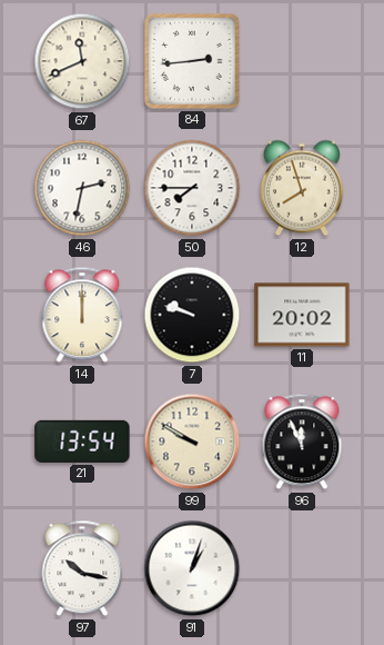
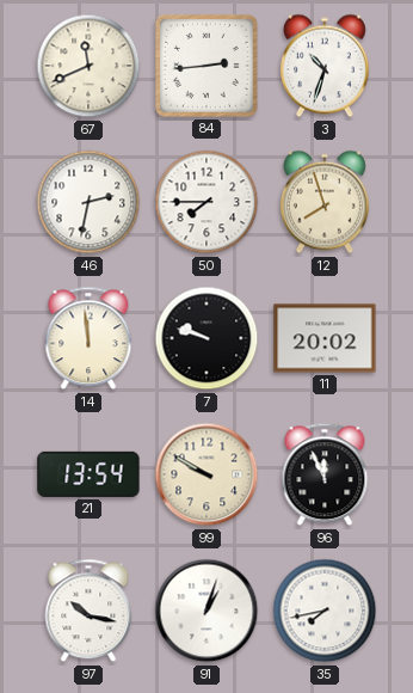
3: none -> 10:33 (325, 66)
14: 12:00 -> 11:59 (88, 338)
35: none -> 7:43 (325, 611)
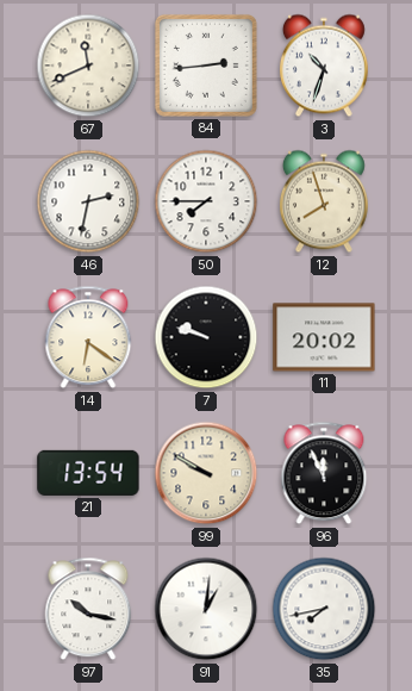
14: 11:59 -> 6:21 (88, 337)
91: 1:03 -> 1:01 (206, 609)
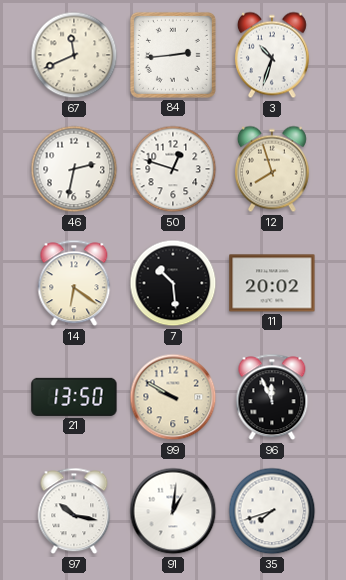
50: 7:45 -> 12:48 (173, 169)
7: 9:48 -> 10:29 (173, 283)
21: 13:54 -> 13:50 (74, 397)
35: 7:43 -> 7:42 (272, 511)
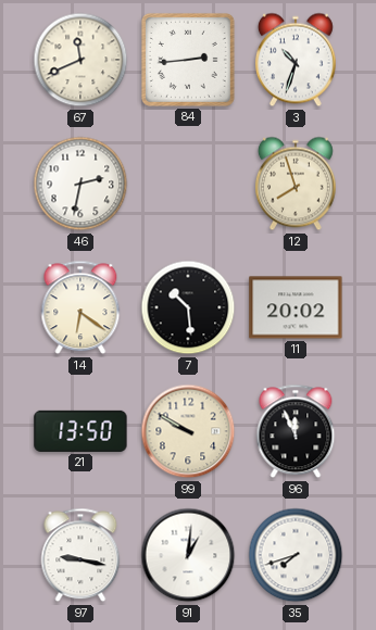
50: 12:48 -> none (173, 169)
97: 10:17 -> 9:17 (80, 555)
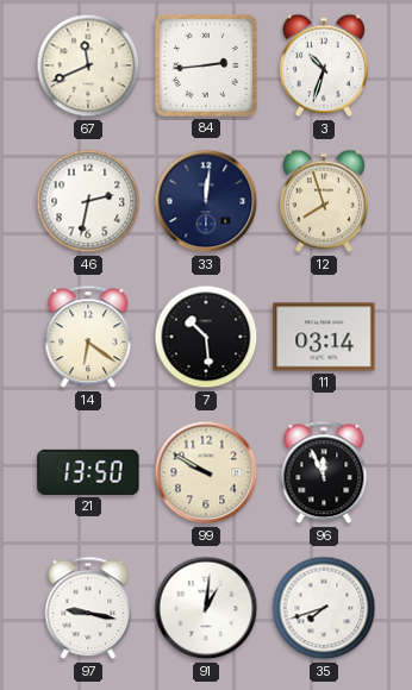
33: none -> 12:01 (206, 201)
11: 20:02 -> 03:14 (324, 337)
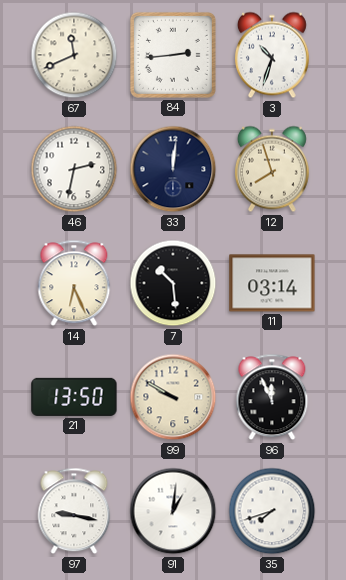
14: 6:21 -> 6:26 (74, 283)
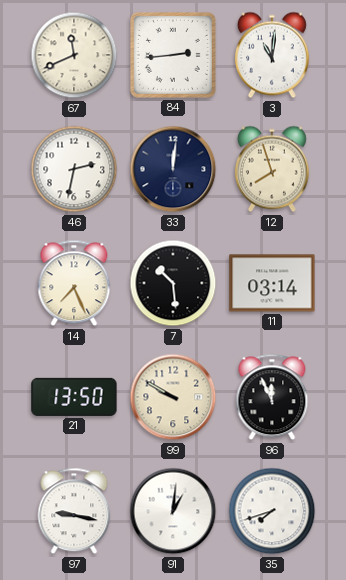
3: 10:33 -> 11:01 (272, 55)
14: 6:26 -> 7:26 (74, 283)
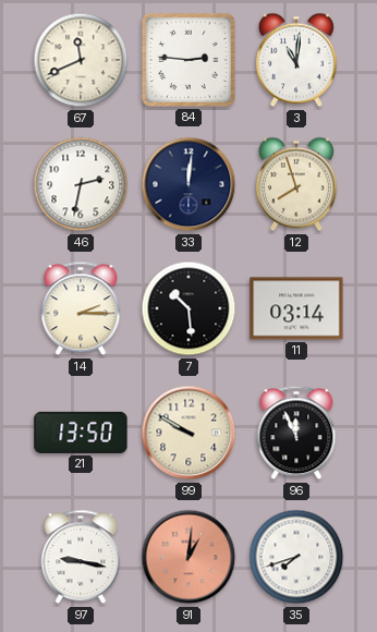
84: 2:44 -> 2:46 (188, 60)
14: 7:26 -> 2:15 (81, 308)
91 dial: white -> salmon (188, 557)
